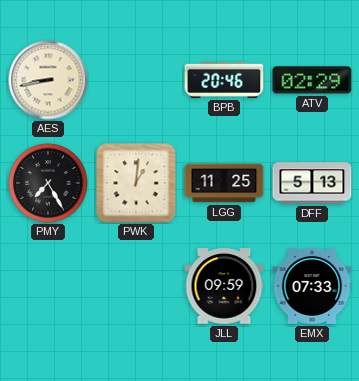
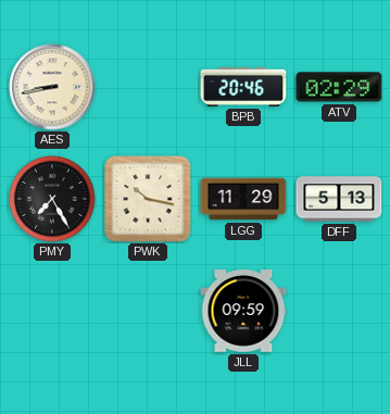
PWK: 1:01 -> 10:17 (148, 199)
LGG: 11:25 -> 11:29 (243, 199)
EMX: 07:33 -> none (312, 286)
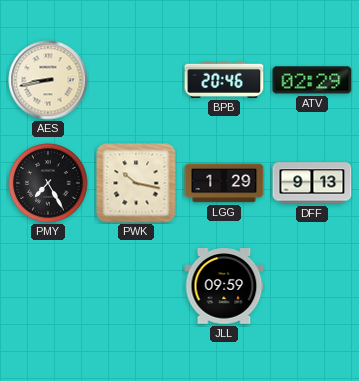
LGG: 11:29 -> 1:29 (224, 183)
DFF: 5:13 -> 9:13 (312, 183)
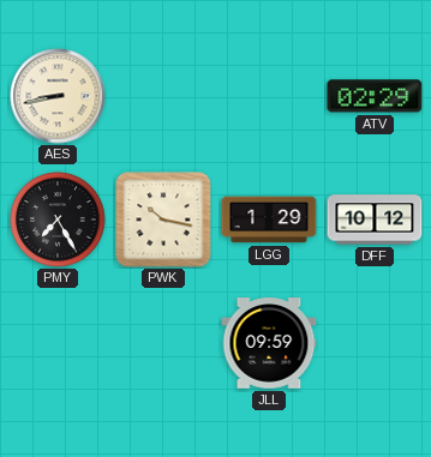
BPB: 20:46 -> none (224, 80)
DFF: 9:13 -> 10:12 (375, 220)
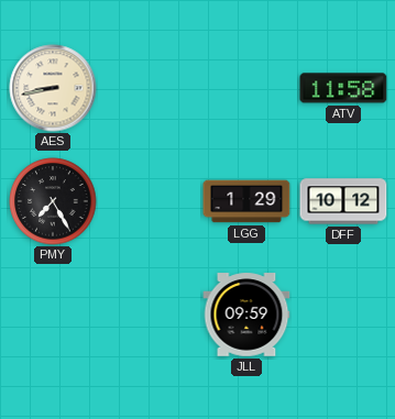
ATV: 02:29 -> 11:58 (343, 88)
PWK: 10:17 -> none (163, 220)
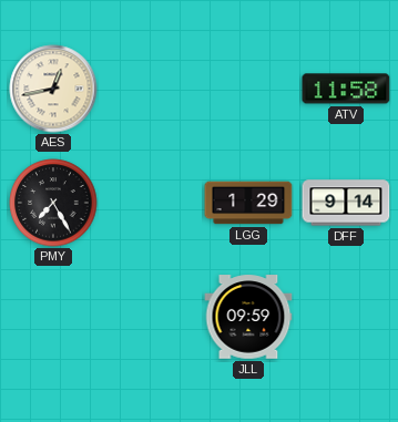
AES: 8:43 -> 12:43 (53, 89)
DFF: 10:12 -> 9:14 (346, 203)
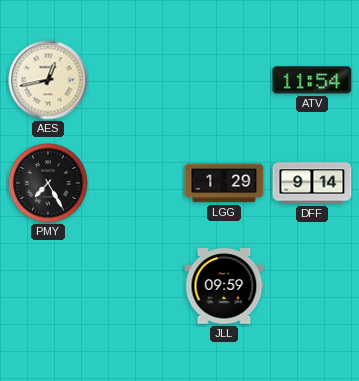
ATV: 11:58 -> 11:54 (312, 80)
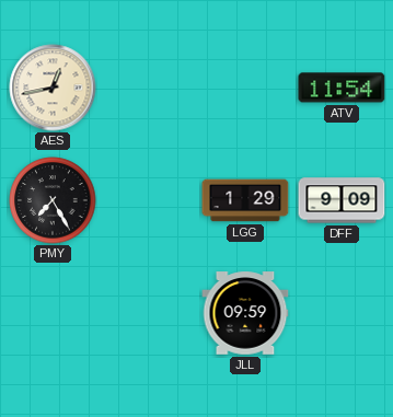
DFF: 9:14 -> 9:09 (342, 200)
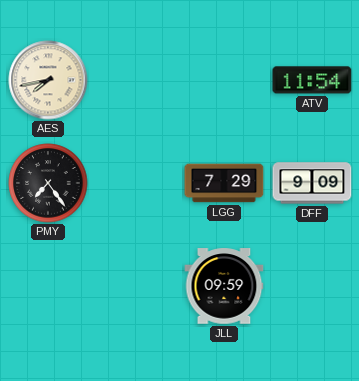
AES: 12:43 -> 7:43 (48, 80)
PMY: 7:25 -> 7:24 (48, 183)
LGG: 1:29 -> 7:29 (224, 183)
